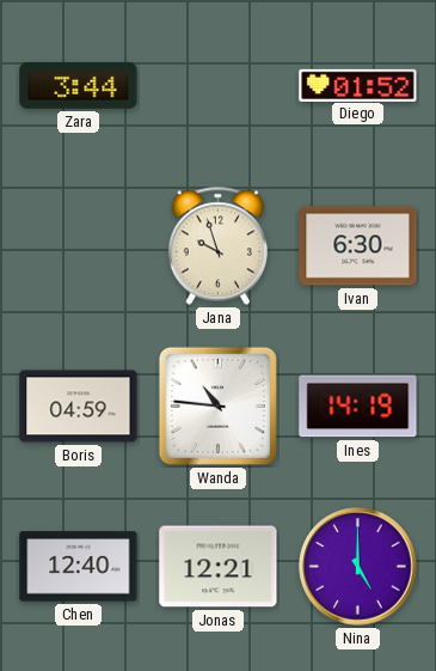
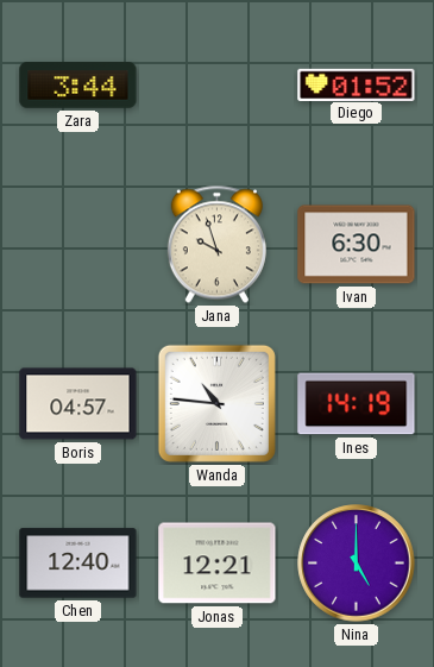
Boris: 04:59 -> 04:57 (78, 404)
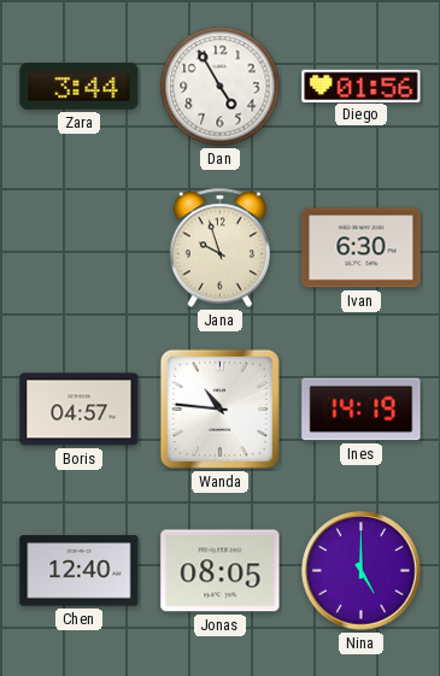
Dan: none -> 4:55 (221, 87)
Diego: 01:52 -> 01:56 (362, 86)
Jonas: 12:21 -> 08:05 (221, 571)
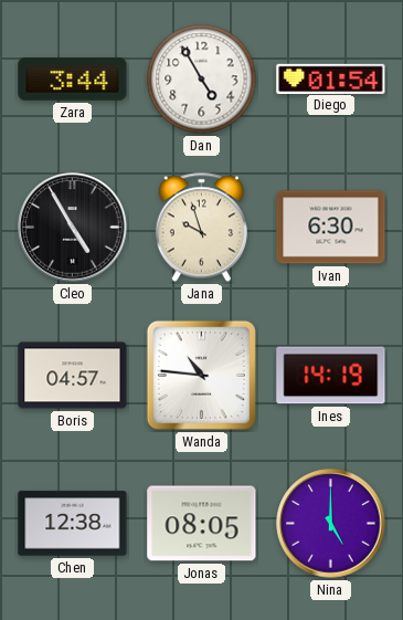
Diego: 01:56 -> 01:54 (331, 78)
Cleo: none -> 4:55 (73, 228)
Chen: 12:40 -> 12:38 (73, 524)
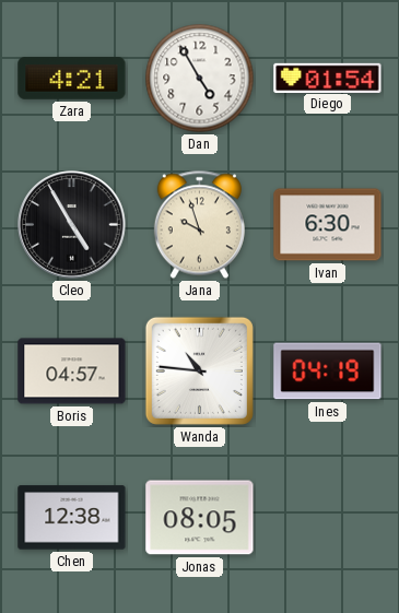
Zara: 3:44 -> 4:21 (72, 79)
Ines: 14:19 -> 04:19 (328, 372)
Nina: 5:00 -> none (331, 524)
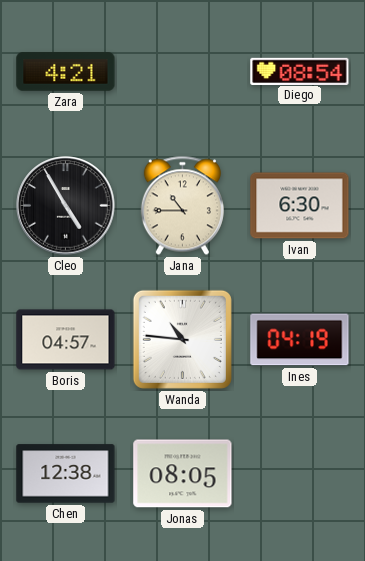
Dan: 4:55 -> none (200, 79)
Diego: 01:54 -> 08:54 (300, 71)
Jana: 9:57 -> 10:45 (182, 206)
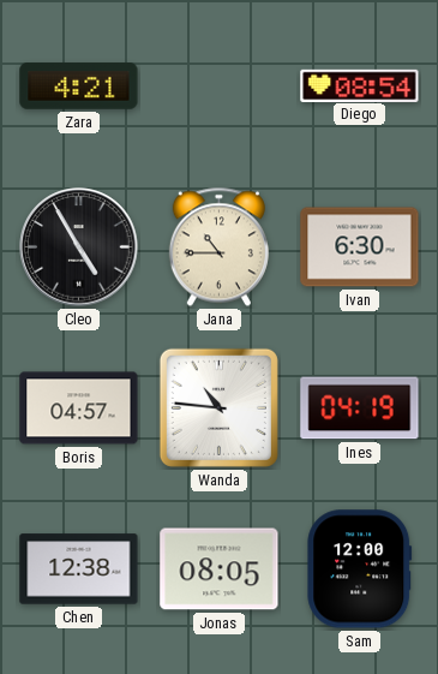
Sam: none -> 12:00 (360, 569)
